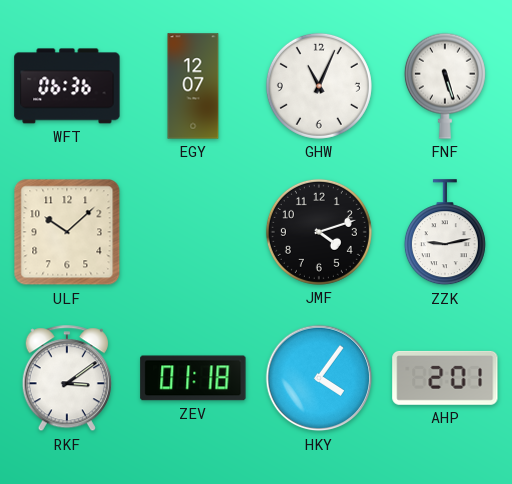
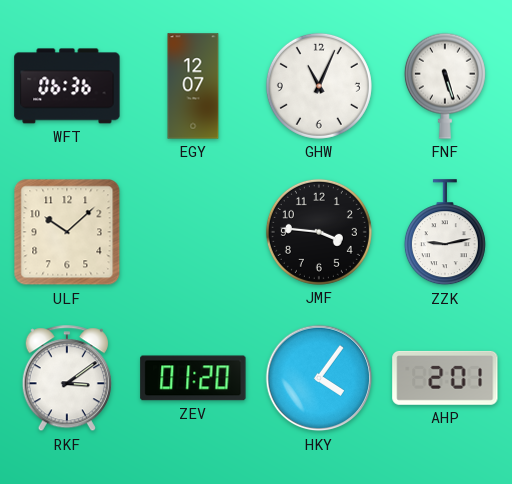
JMF: 4:12 -> 3:46 (319, 232)
ZEV: 01:18 -> 01:20 (193, 378)
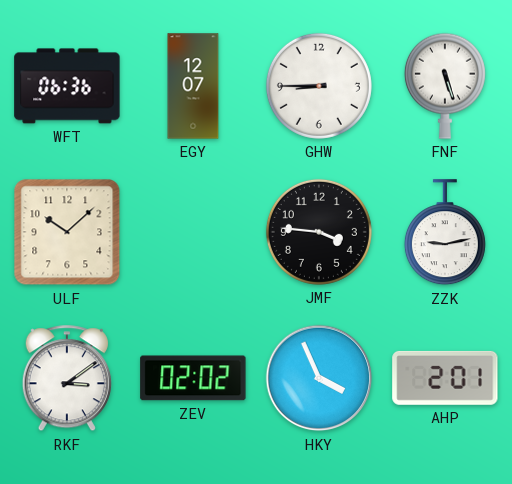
GHW: 11:04 -> 8:45 (319, 86)
ZEV: 01:20 -> 02:02 (193, 378)
HKY: 4:06 -> 3:56 (319, 378)
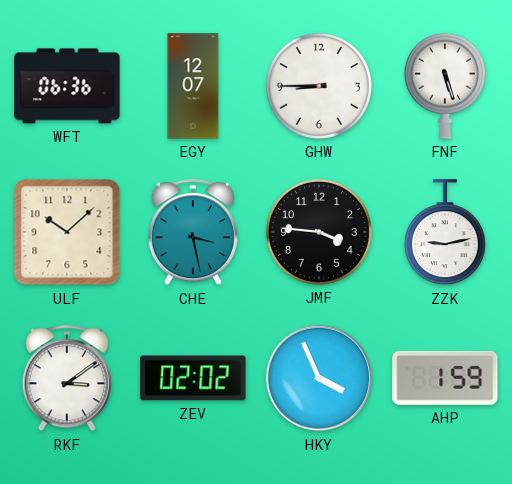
CHE: none -> 3:28 (193, 233)
AHP: 2:01 -> 1:59 (445, 378)
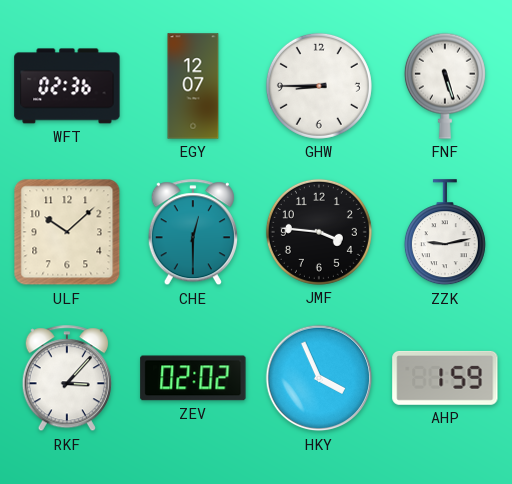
WFT: 06:36 -> 02:36 (67, 86)
CHE: 3:28 -> 12:30 (193, 233)
RKF: 3:09 -> 3:07 (67, 379)
